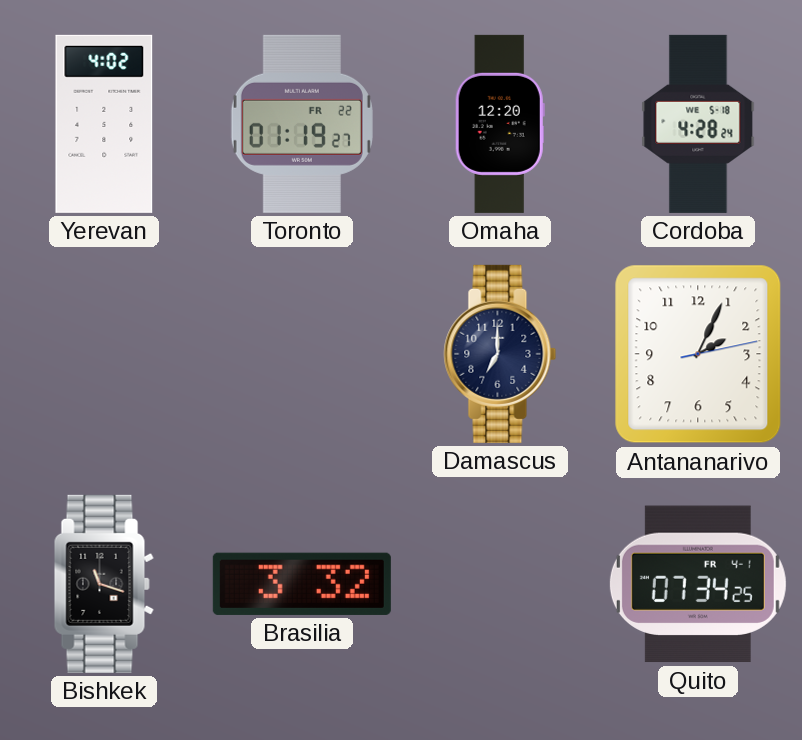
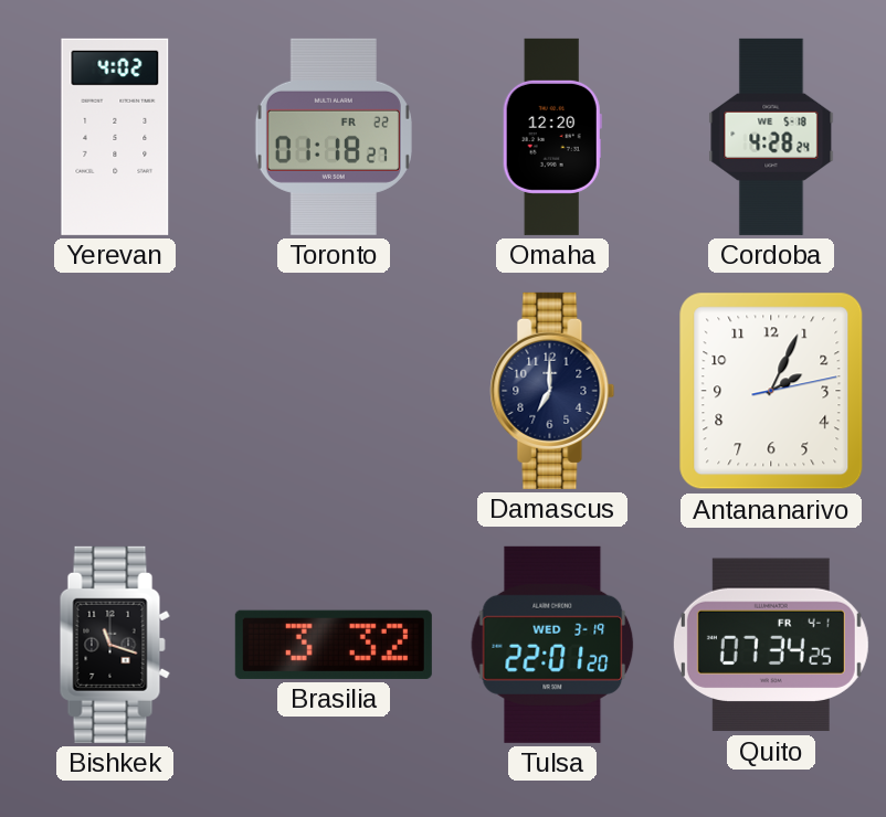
Toronto: 01:19 -> 01:18 (334, 137)
Tulsa: none -> 22:01 (552, 645)
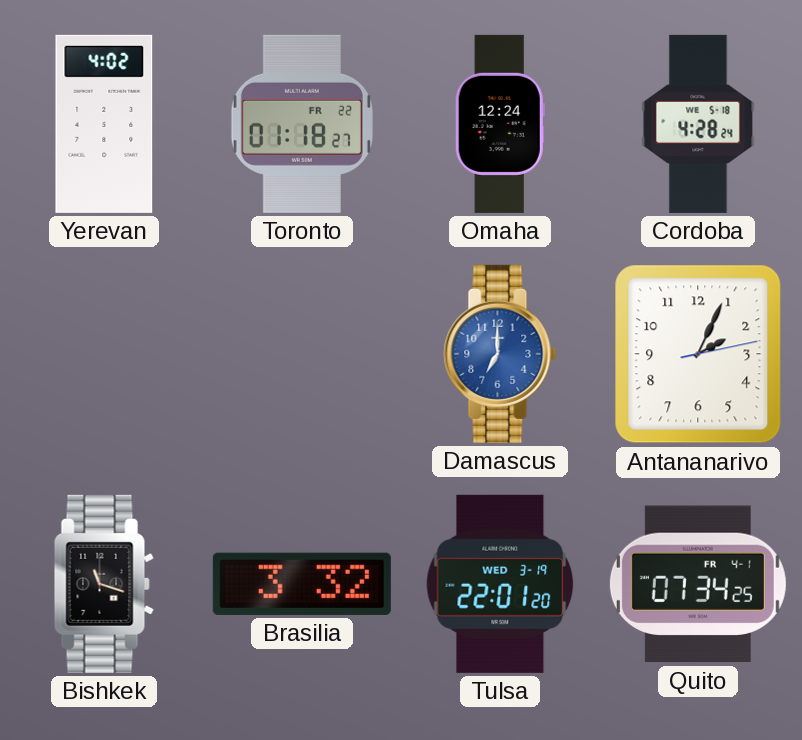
Omaha: 12:20 -> 12:24 (500, 124)
Damascus dial: navy -> blue (500, 354)
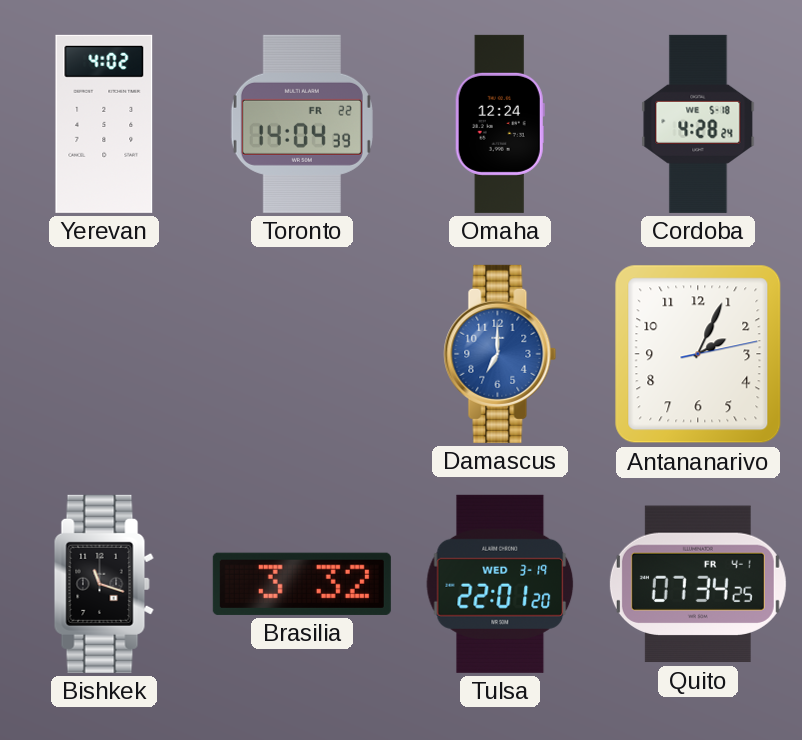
Toronto: 01:18 -> 14:04 (302, 124)
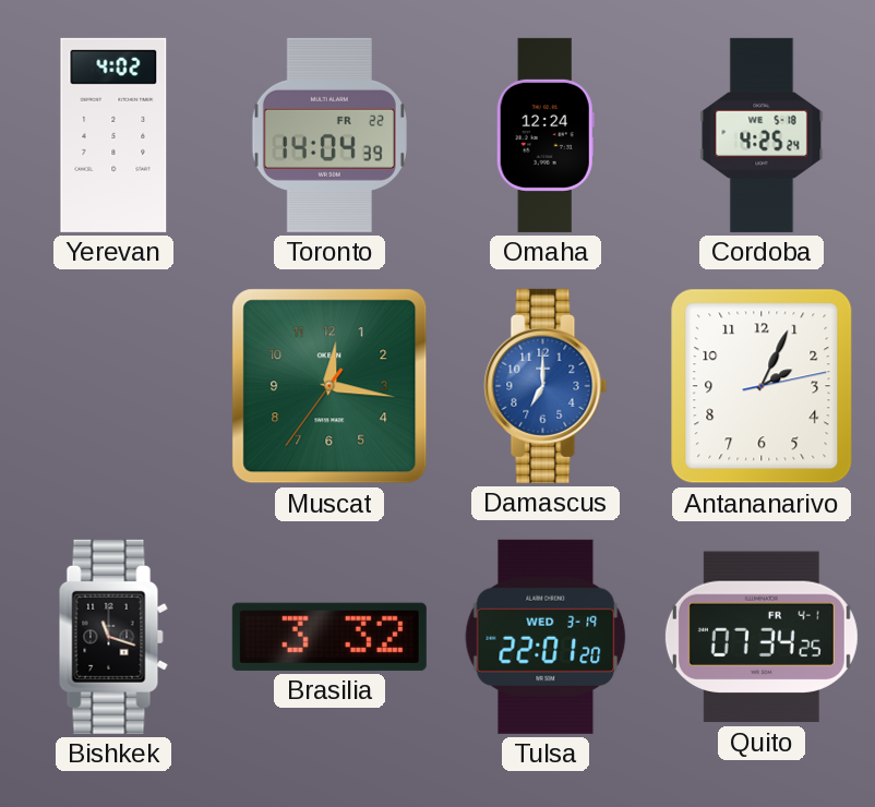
Cordoba: 4:28 -> 4:25 (762, 135)
Muscat: none -> 12:16 (329, 386)
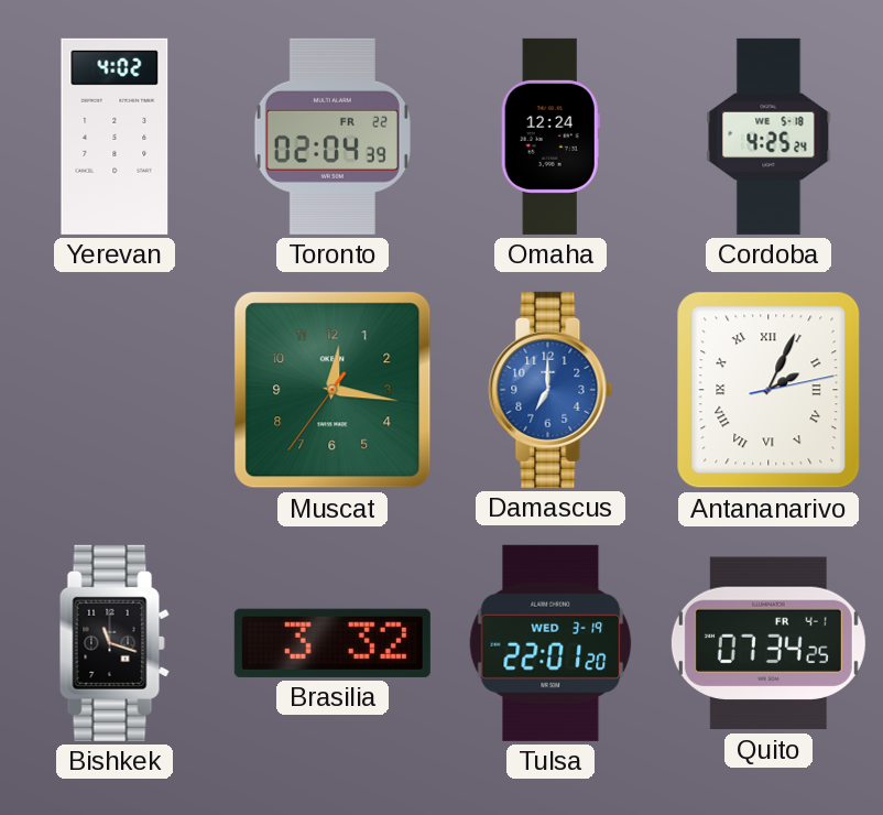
Toronto: 14:04 -> 02:04 (333, 137)
Antananarivo numerals: Arabic -> Roman (768, 390)
